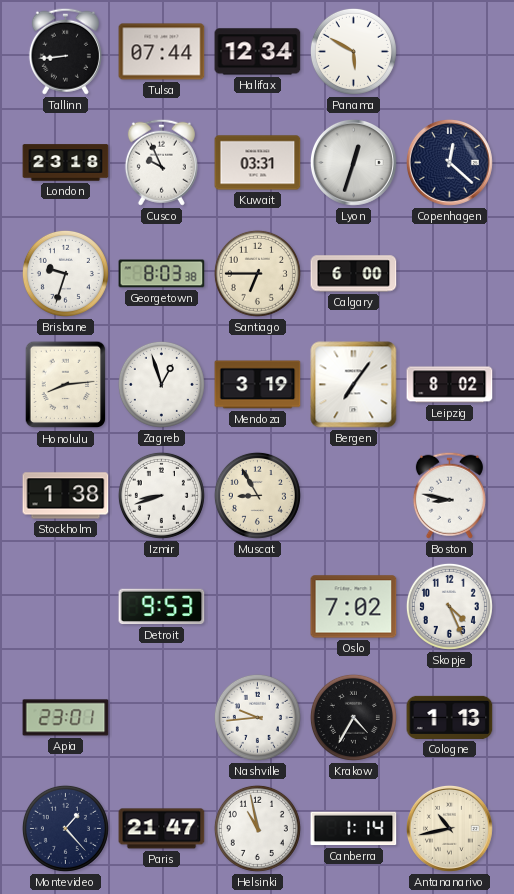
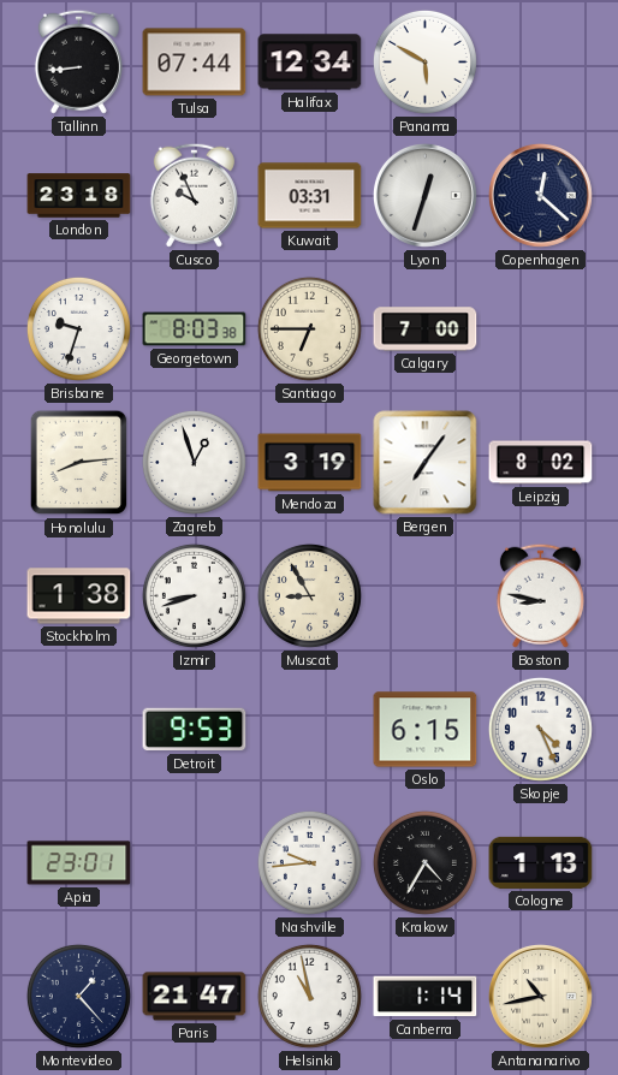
Calgary: 6:00 -> 7:00 (426, 329)
Oslo: 7:02 -> 6:15 (426, 730)
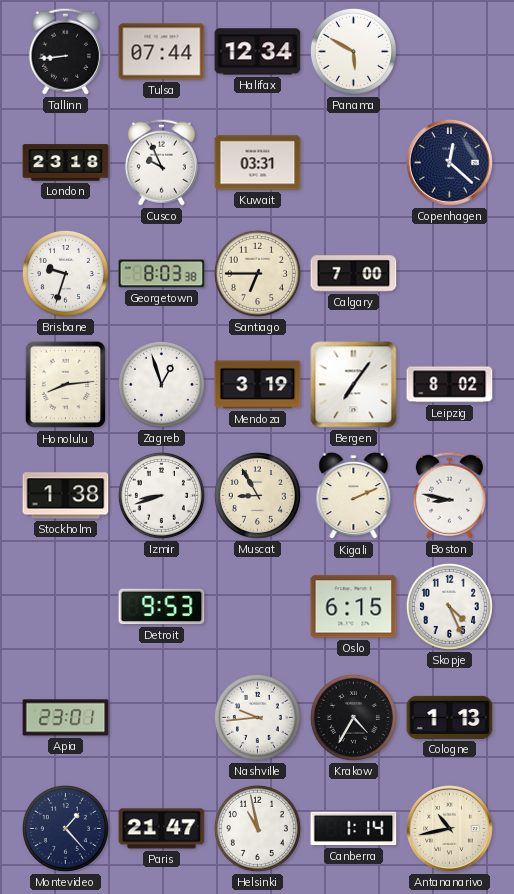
Lyon: 12:33 -> none (424, 195)
Kigali: none -> 2:11 (354, 496)
